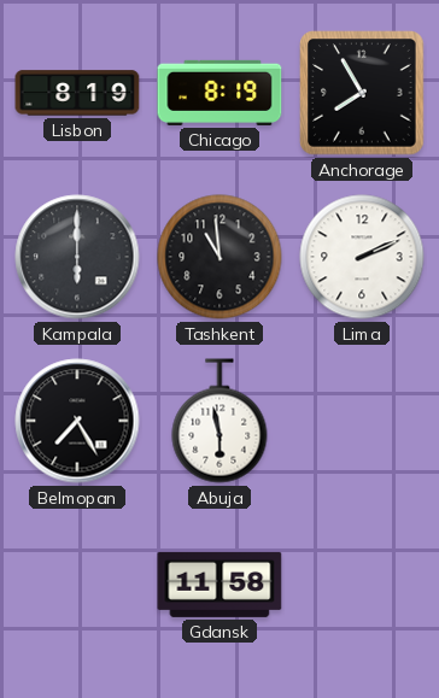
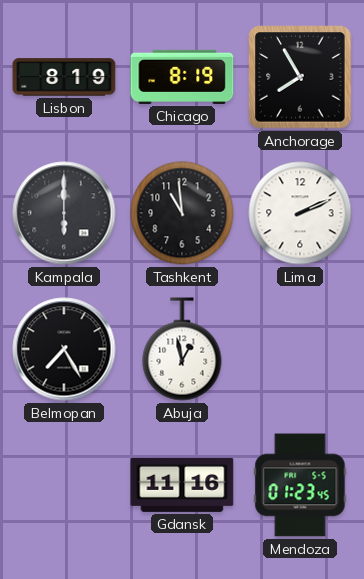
Abuja: 5:58 -> 12:58 (182, 349)
Gdansk: 11:58 -> 11:16 (182, 485)
Mendoza: none -> 01:23 (300, 485)
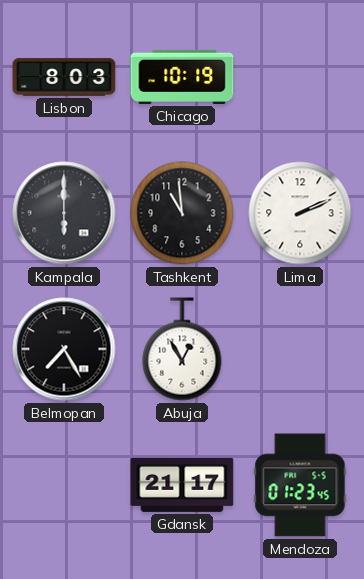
Lisbon: 8:19 -> 8:03 (64, 77)
Chicago: 8:19 -> 10:19 (182, 77)
Anchorage: 7:55 -> none (300, 77)
Abuja: 12:58 -> 12:55 (182, 349)
Gdansk: 11:16 -> 21:17 (182, 485)
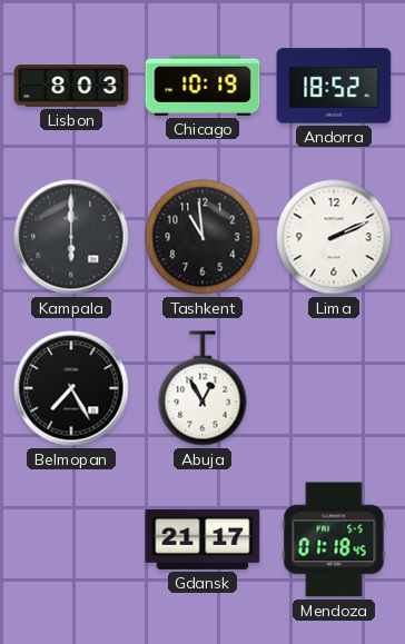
Andorra: none -> 18:52 (334, 86)
Mendoza: 01:23 -> 01:18 (334, 539)
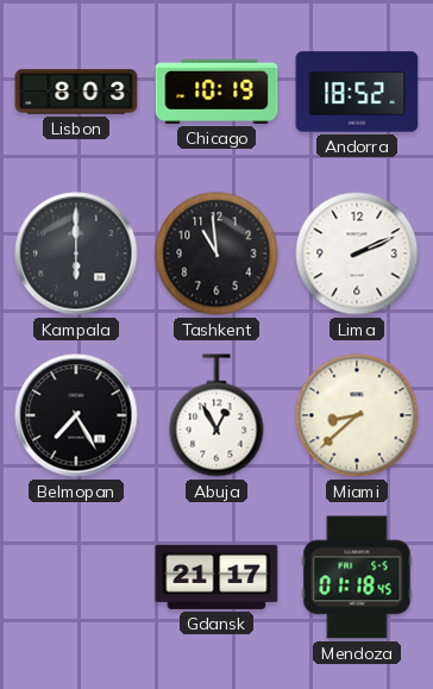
Miami: none -> 8:38 (357, 415)
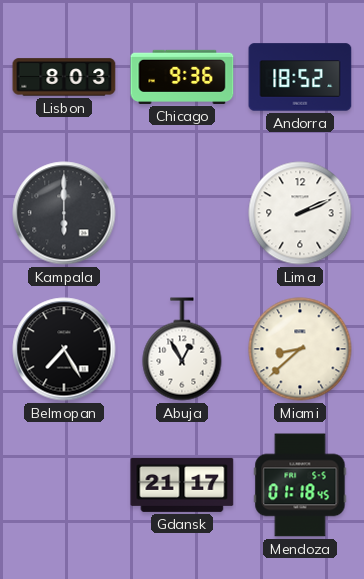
Chicago: 10:19 -> 9:36 (182, 77)
Tashkent: 10:59 -> none (216, 253)
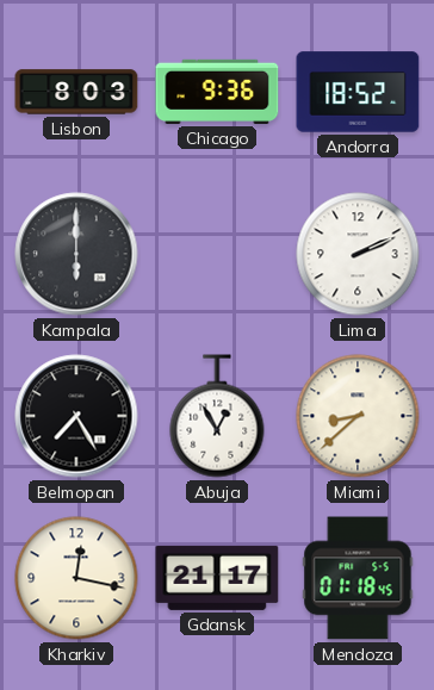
Kharkiv: none -> 12:17 (76, 578)
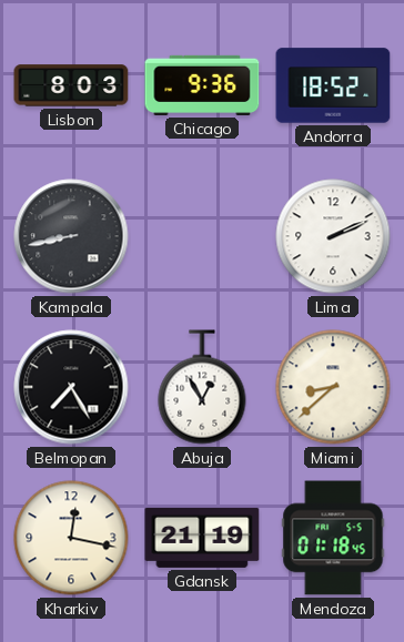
Kampala: 6:00 -> 8:43 (71, 236)
Gdansk: 21:17 -> 21:19 (202, 538)
